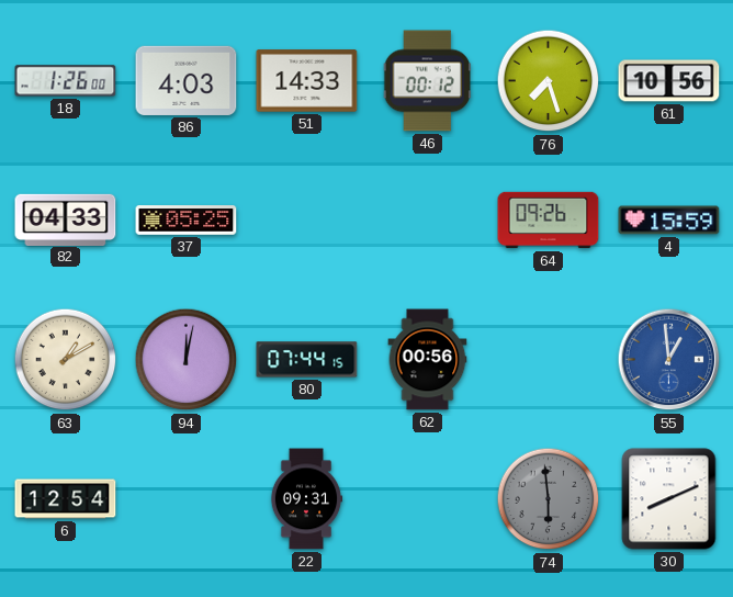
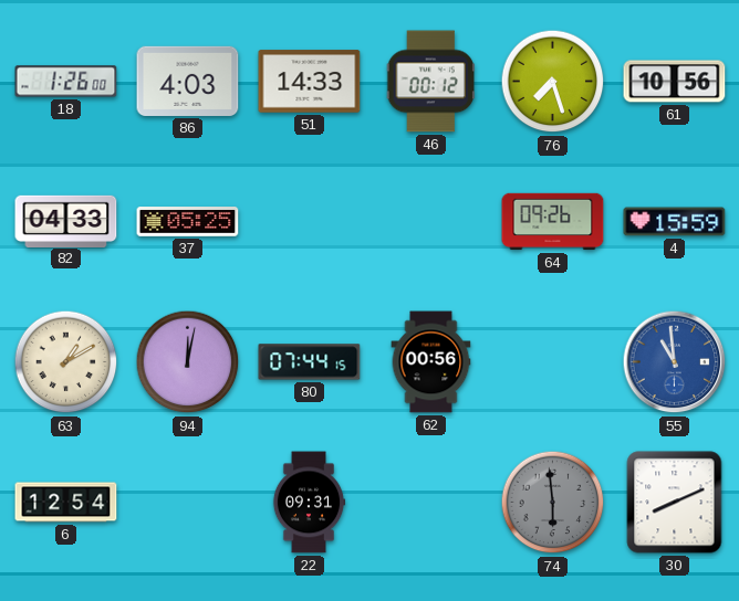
55: 12:59 -> 10:59 (675, 362)
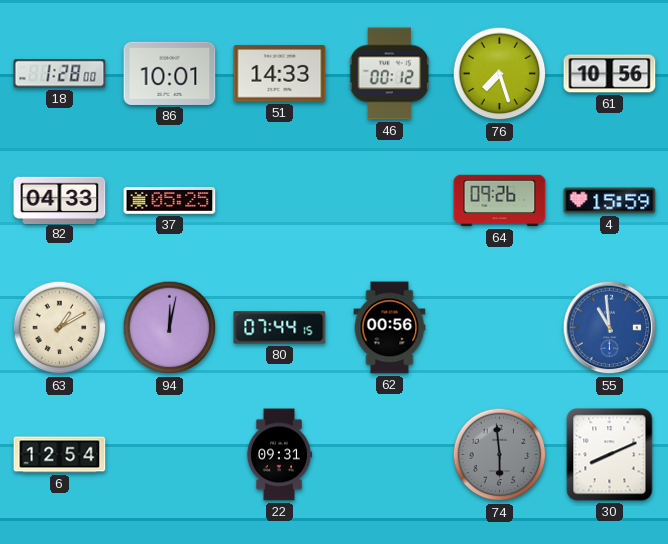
18: 1:26 -> 1:28 (60, 74)
86: 4:03 -> 10:01 (170, 73)
